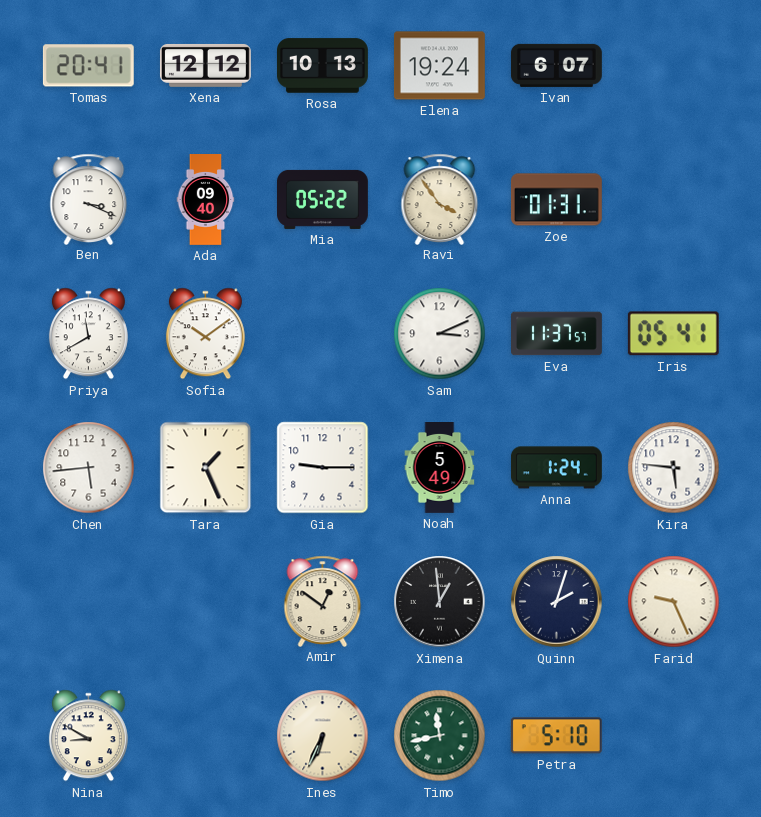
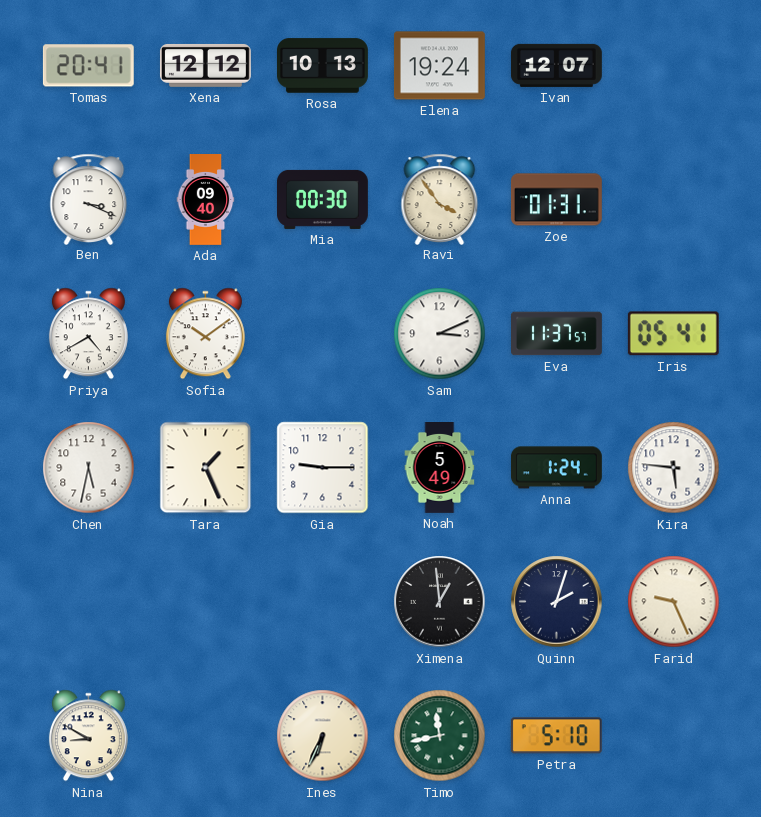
Ivan: 6:07 -> 12:07 (556, 65)
Mia: 05:22 -> 00:30 (323, 199)
Priya: 11:40 -> 4:40 (88, 334)
Chen: 5:44 -> 5:32 (89, 468)
Amir: 12:51 -> none (323, 601)
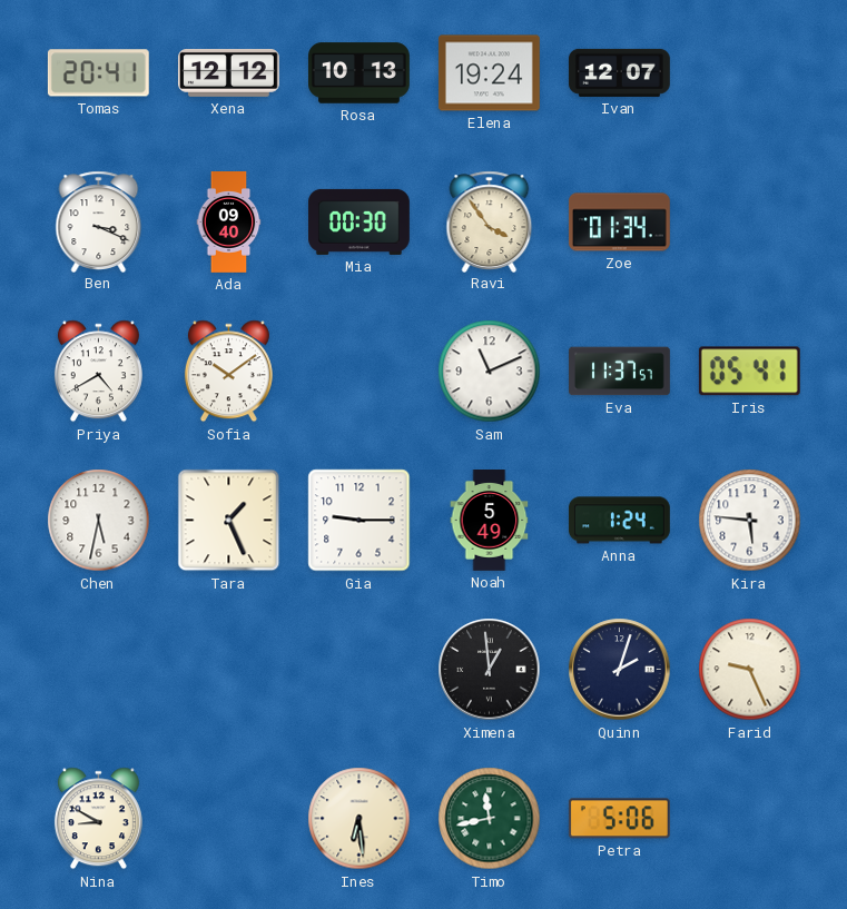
Zoe: 01:31 -> 01:34 (619, 223)
Sam: 3:11 -> 11:11 (490, 372)
Ines: 6:34 -> 6:29 (360, 819)
Petra: 5:10 -> 5:06 (619, 819)
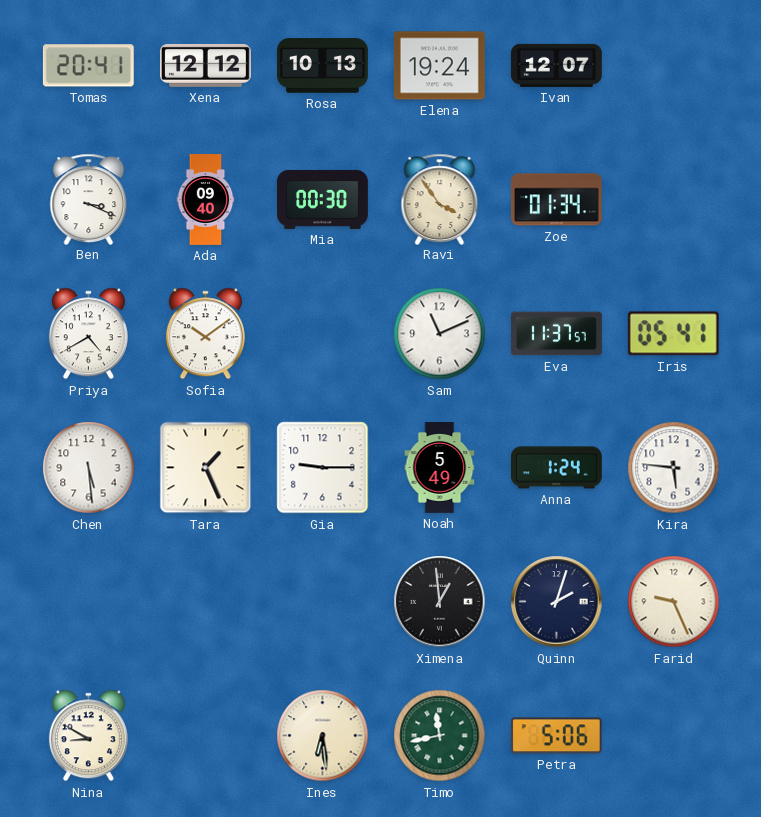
Chen: 5:32 -> 5:29 (89, 468)
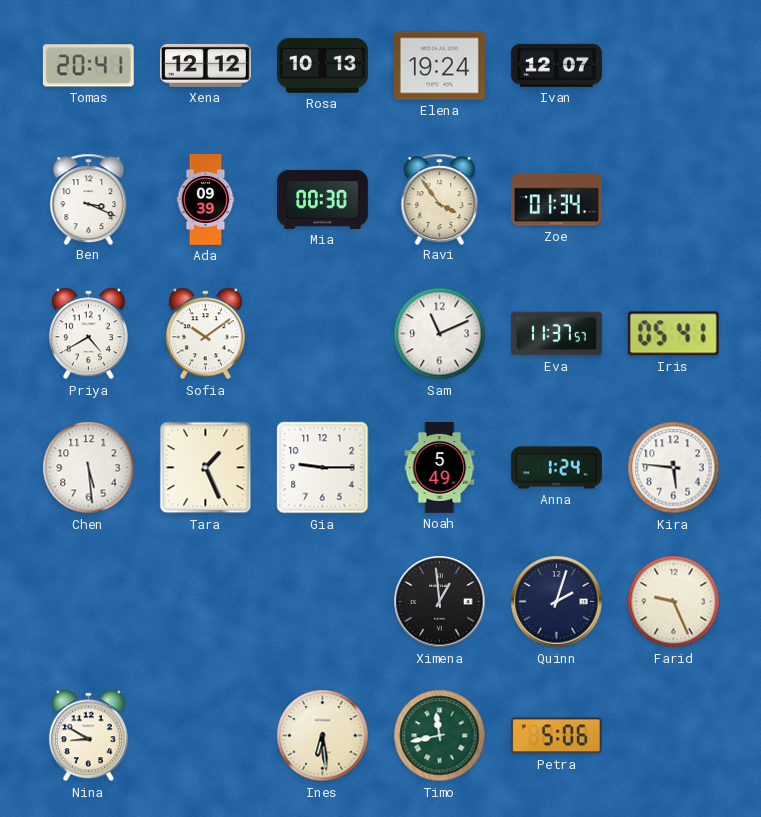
Ada: 09:40 -> 09:39 (206, 200)
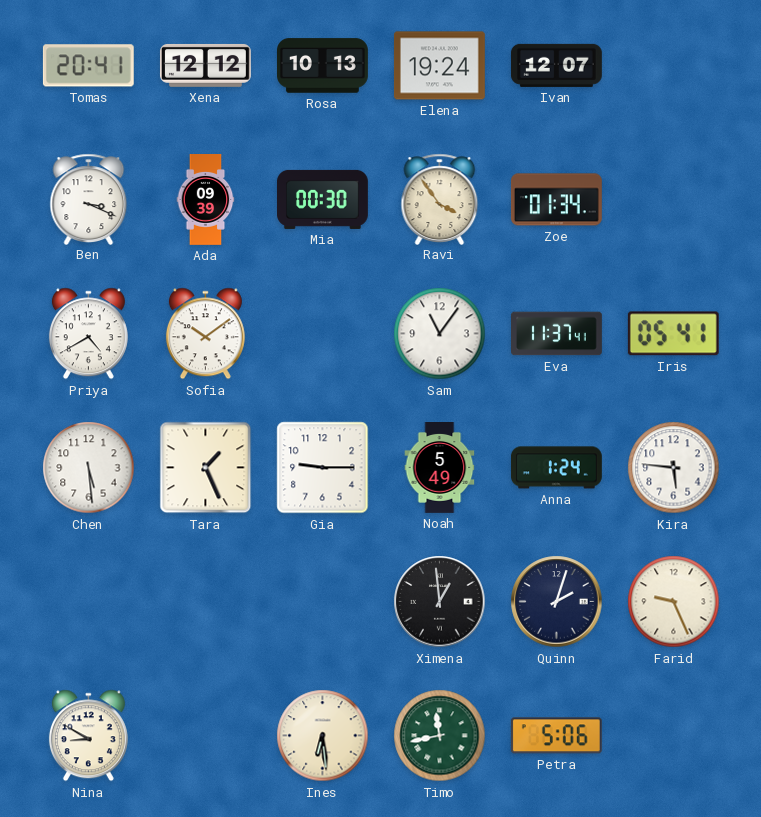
Sam: 11:11 -> 11:06 (440, 334)
Eva: 11:37:57 -> 11:37:41 (557, 334)
